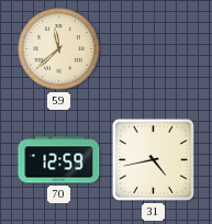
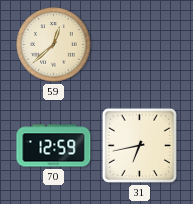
59: 11:38 -> 12:38 (54, 45)
31: 4:43 -> 6:43 (139, 145)
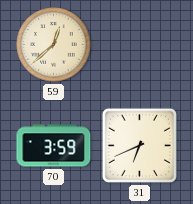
70: 12:59 -> 3:59 (54, 146)
31: 6:43 -> 6:41 (139, 145)
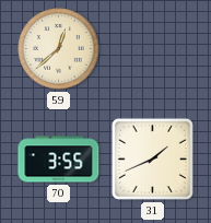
70: 3:59 -> 3:55 (59, 160)
31: 6:41 -> 1:41 (152, 159)
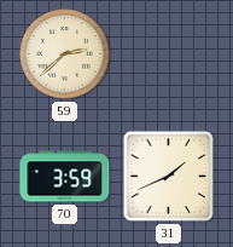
59: 12:38 -> 2:38 (65, 54)
70: 3:55 -> 3:59 (65, 177)
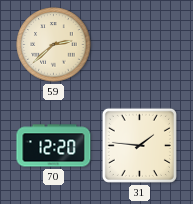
70: 3:59 -> 12:20 (54, 146)
31: 1:41 -> 1:46 (139, 145)
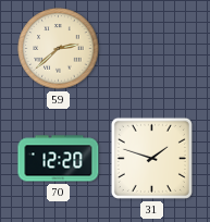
31: 1:46 -> 1:48 (151, 158)
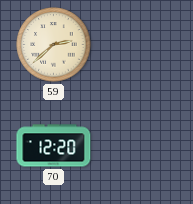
31: 1:48 -> none (151, 158)
